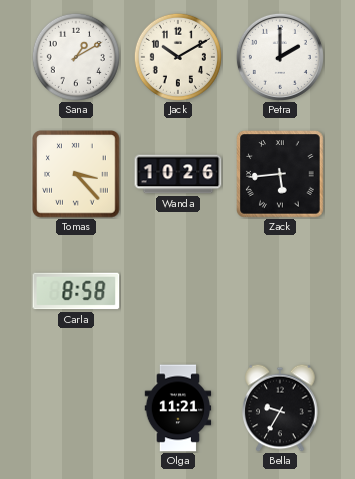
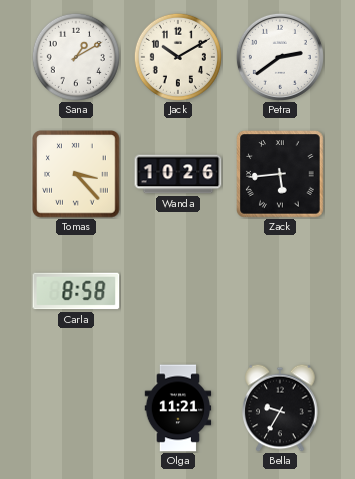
Petra: 2:00 -> 2:39 (280, 57)
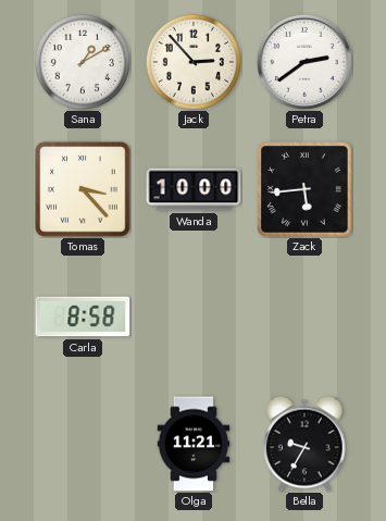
Jack: 10:10 -> 2:53 (194, 62)
Wanda: 10:26 -> 10:00 (194, 189)
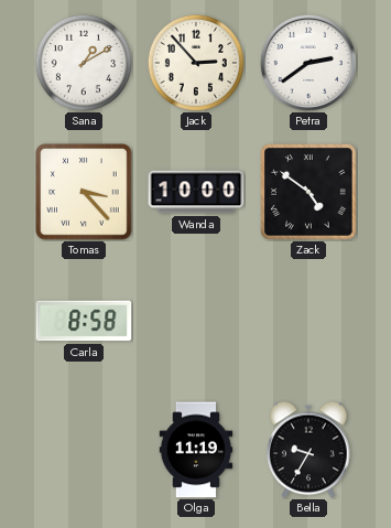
Zack: 5:44 -> 4:51 (308, 192)
Olga: 11:21 -> 11:19 (196, 450)
